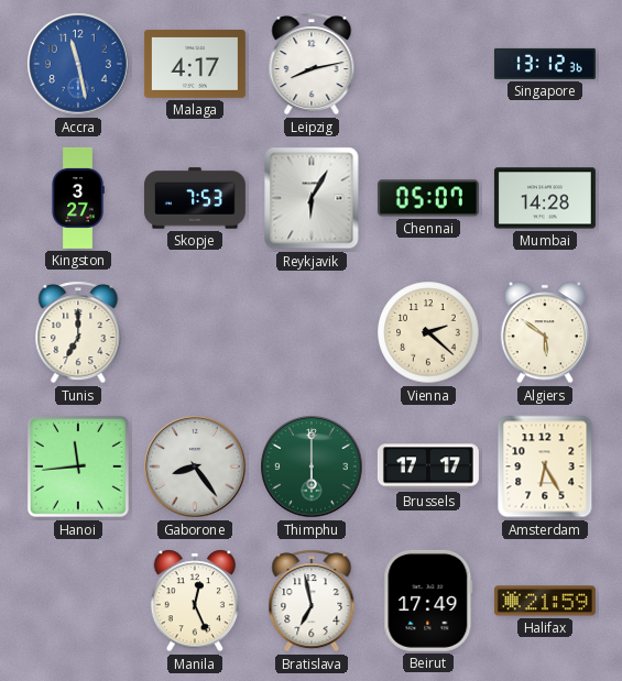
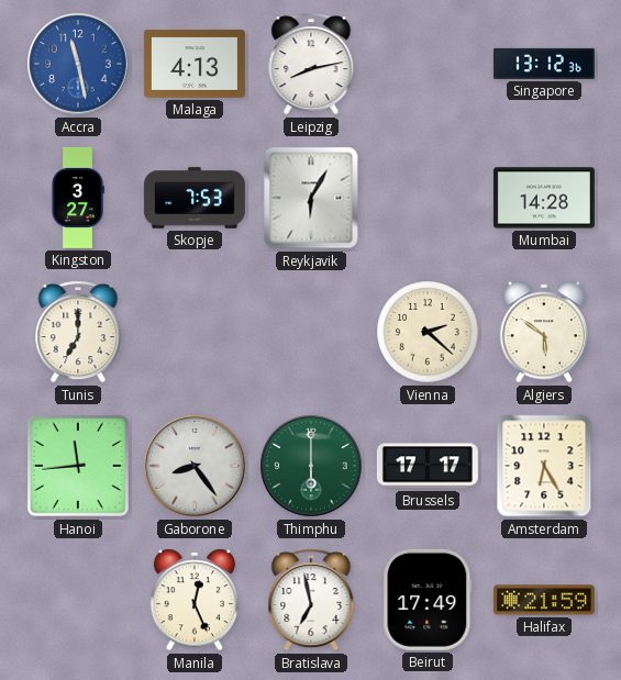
Malaga: 4:17 -> 4:13 (195, 65)
Chennai: 05:07 -> none (428, 198)
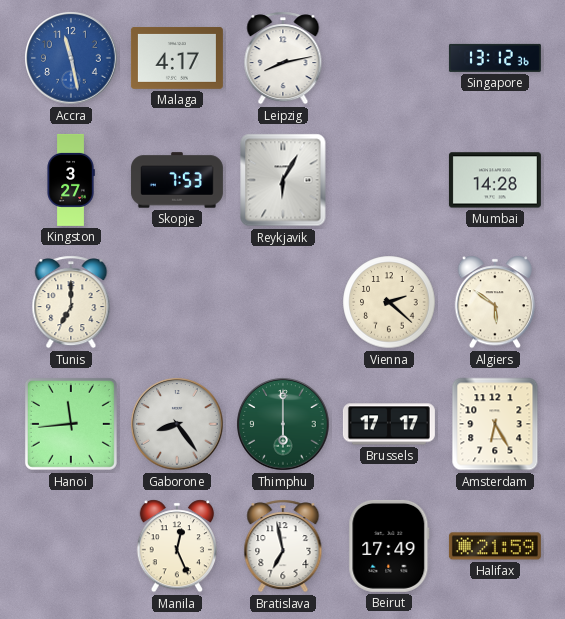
Malaga: 4:13 -> 4:17 (177, 59)
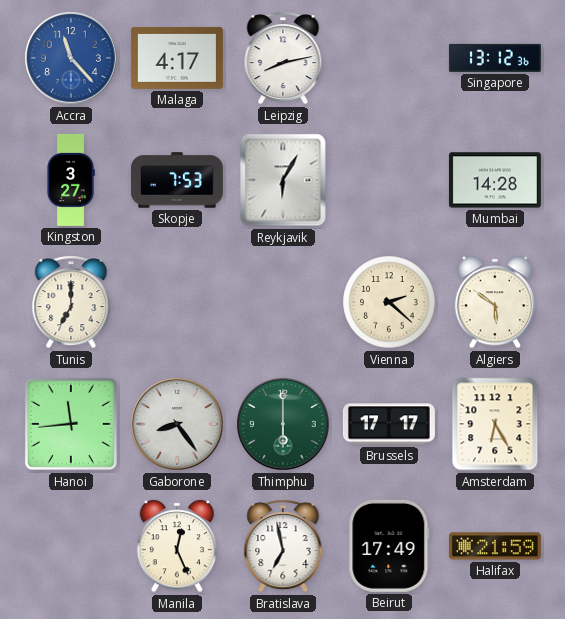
Accra: 11:28 -> 11:23 (71, 58)
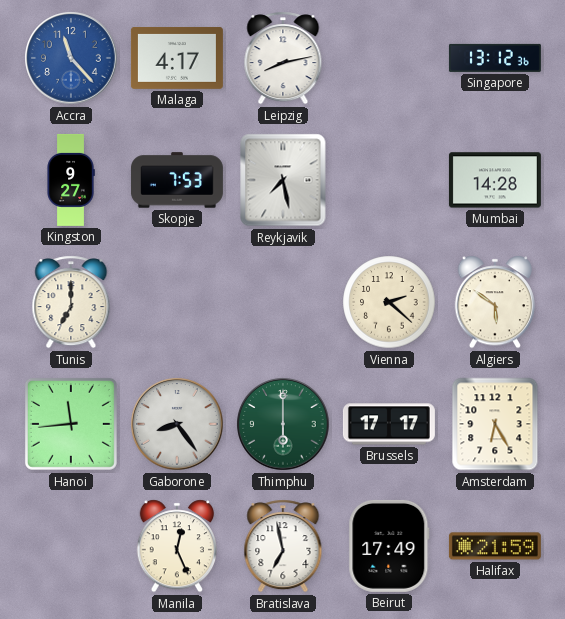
Kingston: 3:27 -> 9:27 (71, 180)
Reykjavik: 6:05 -> 7:28 (283, 180)
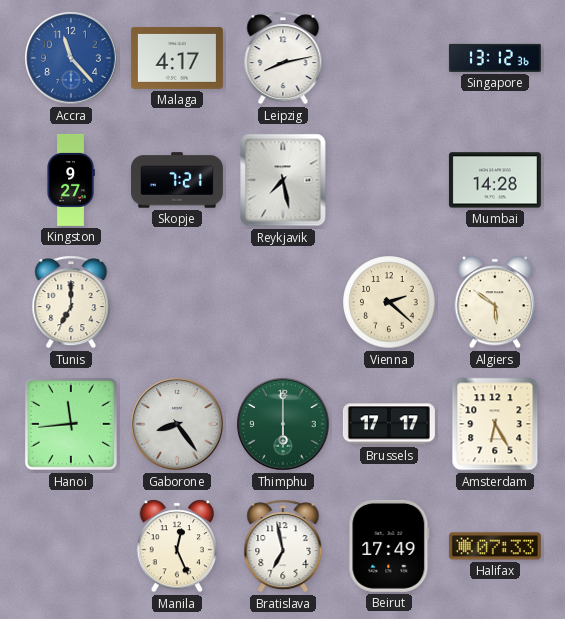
Skopje: 7:53 -> 7:21 (177, 180)
Halifax: 21:59 -> 07:33 (495, 546)
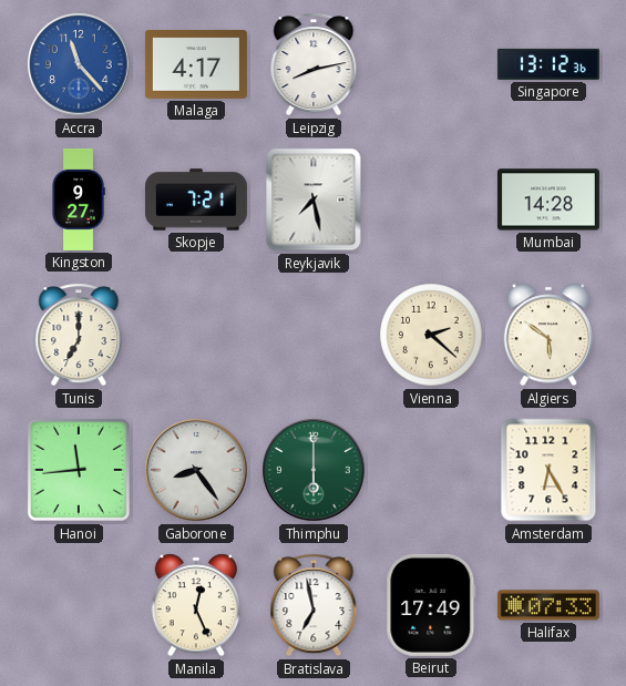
Brussels: 17:17 -> none (389, 424)
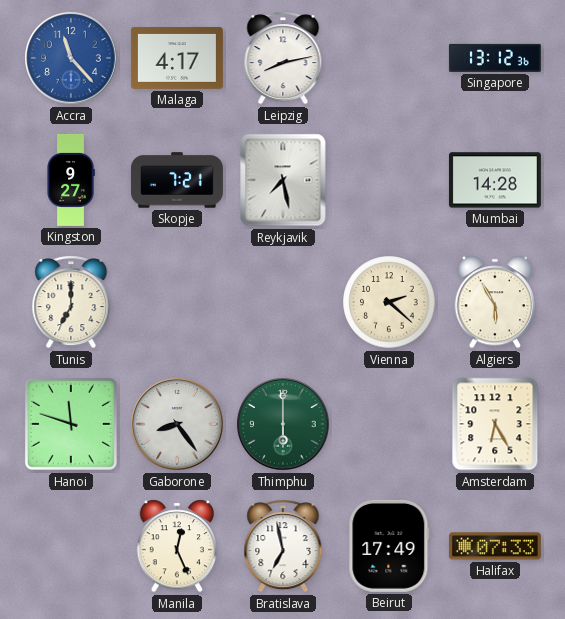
Algiers: 5:51 -> 5:55 (494, 302)
Hanoi: 11:44 -> 11:48 (71, 424)
